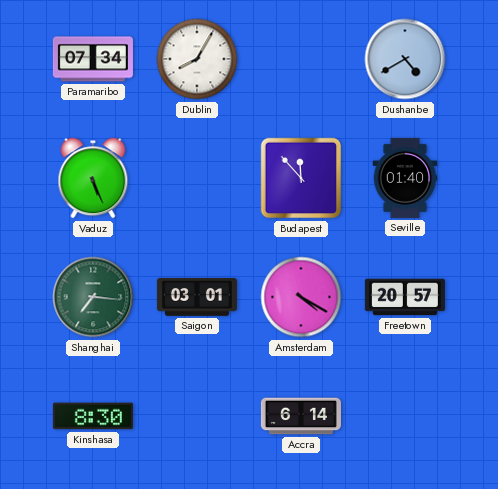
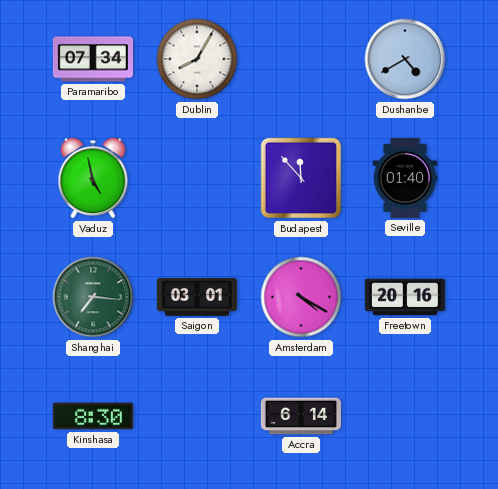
Vaduz: 5:26 -> 4:58 (93, 178)
Freetown: 20:57 -> 20:16 (405, 297)
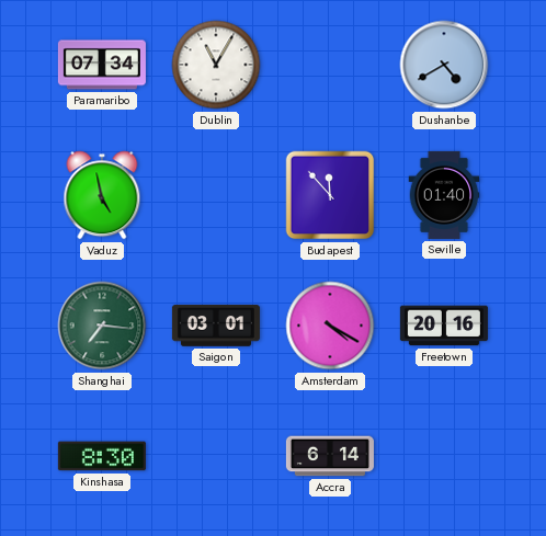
Dublin: 8:05 -> 11:05 (216, 65)
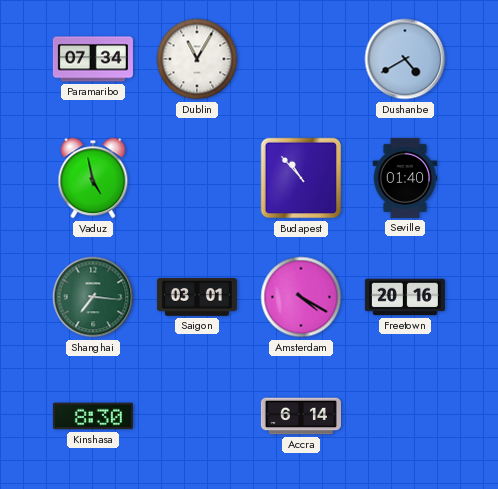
Budapest: 11:53 -> 10:53 (301, 178)
